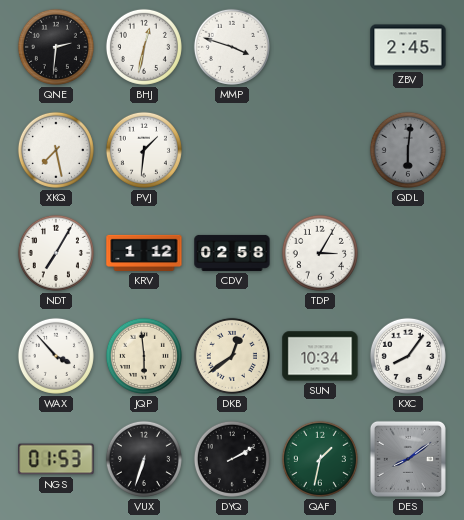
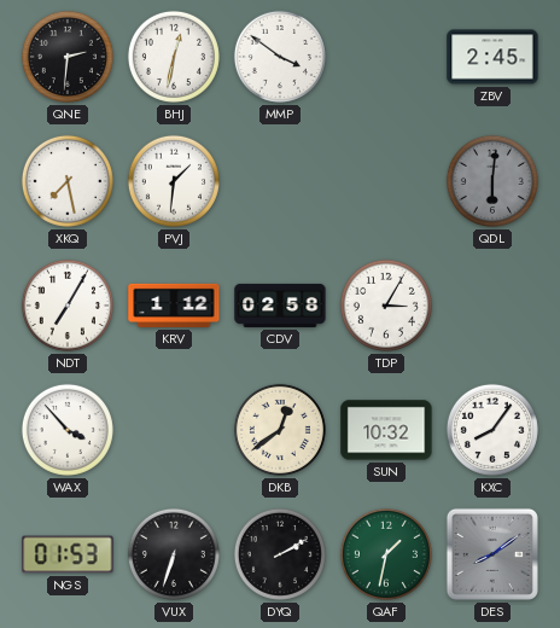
MMP: 3:48 -> 3:51 (280, 57)
JQP: 5:59 -> none (144, 356)
SUN: 10:34 -> 10:32 (386, 430)
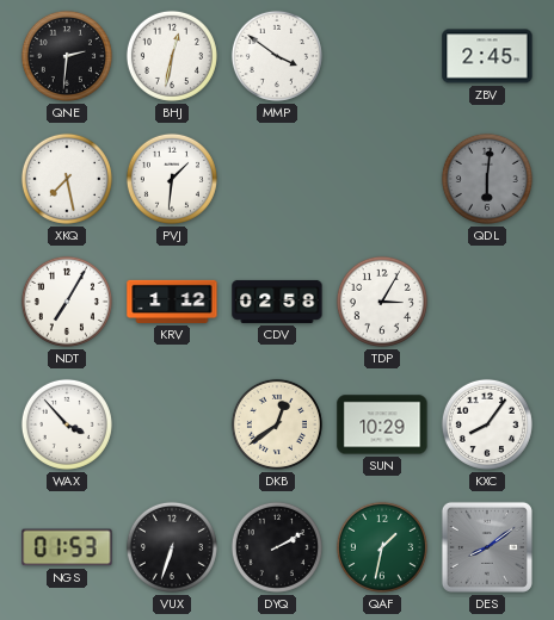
SUN: 10:32 -> 10:29 (382, 424)
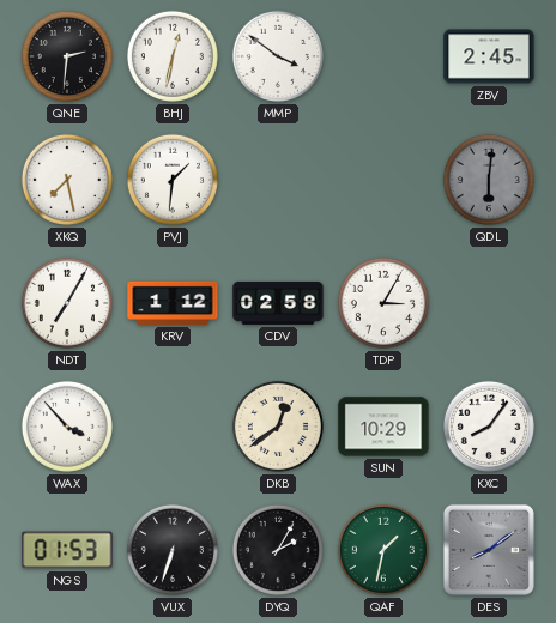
DYQ: 2:10 -> 2:05 (278, 550)
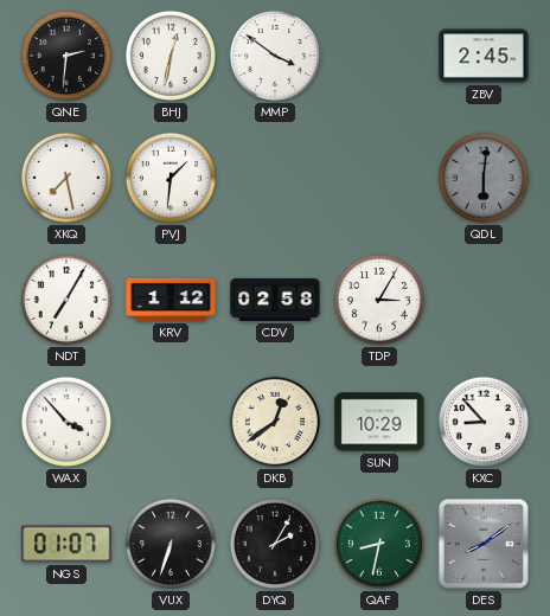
KXC: 8:06 -> 8:53 (484, 422)
NGS: 01:53 -> 01:07 (66, 544)
QAF: 1:32 -> 8:32 (379, 544)
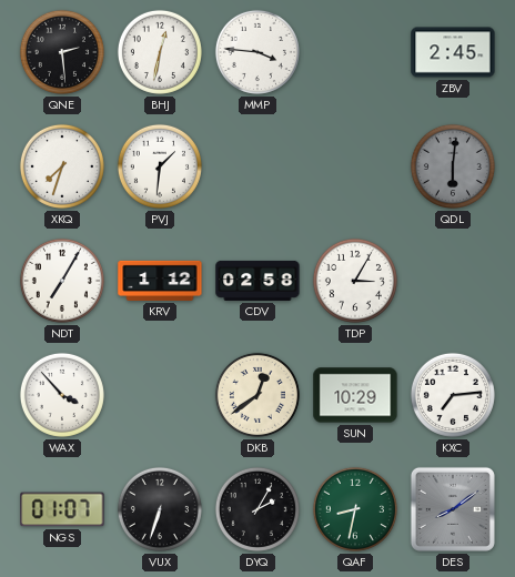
QNE: 2:31 -> 2:29 (62, 52)
MMP: 3:51 -> 3:46 (257, 52)
XKQ: 7:28 -> 7:33 (62, 166)
KXC: 8:53 -> 7:14 (453, 395)
